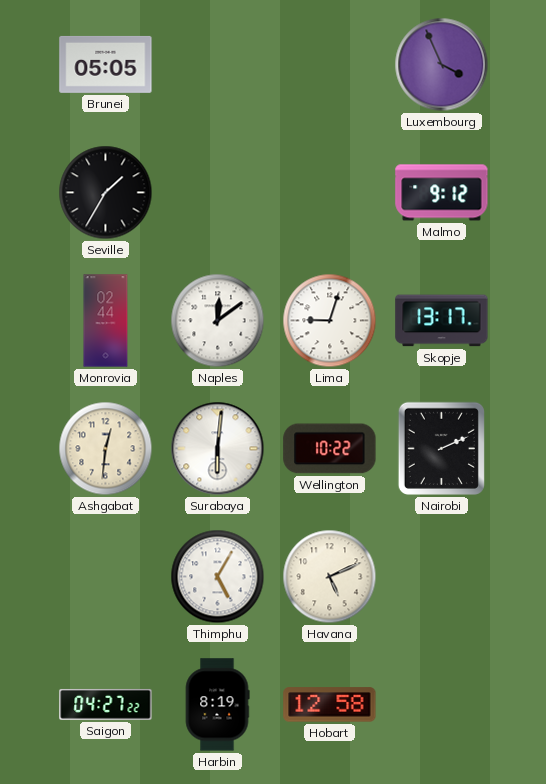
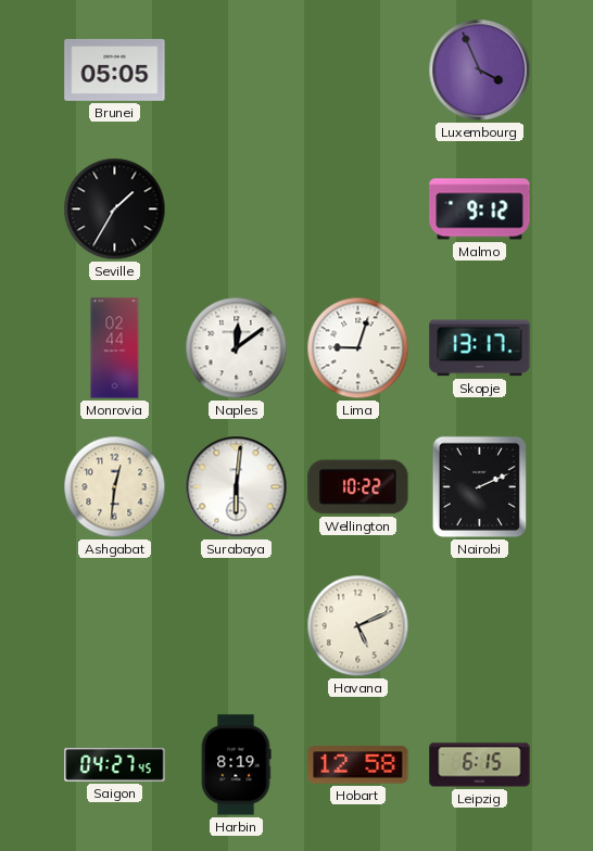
Thimphu: 5:05 -> none (218, 577)
Saigon: 04:27:22 -> 04:27:45 (115, 764)
Leipzig: none -> 6:15 (480, 765)
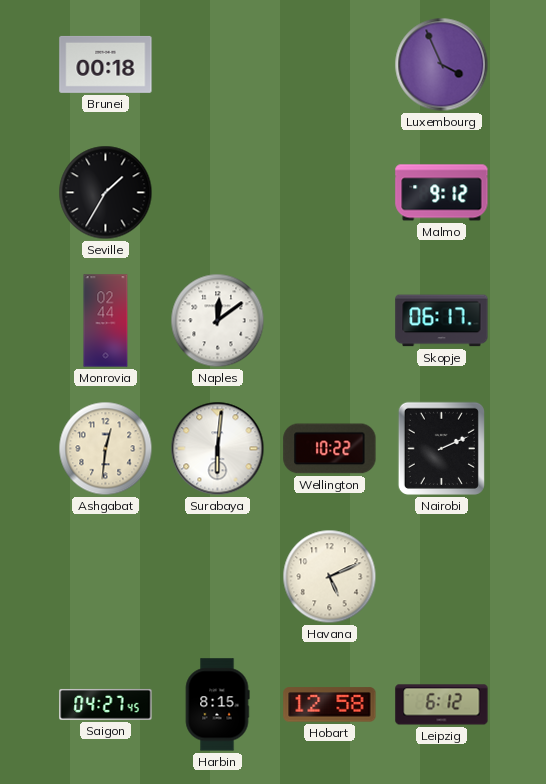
Brunei: 05:05 -> 00:18 (106, 64)
Lima: 9:03 -> none (358, 348)
Skopje: 13:17 -> 06:17 (442, 321)
Harbin: 8:19 -> 8:15 (217, 705)
Leipzig: 6:15 -> 6:12 (442, 705)
